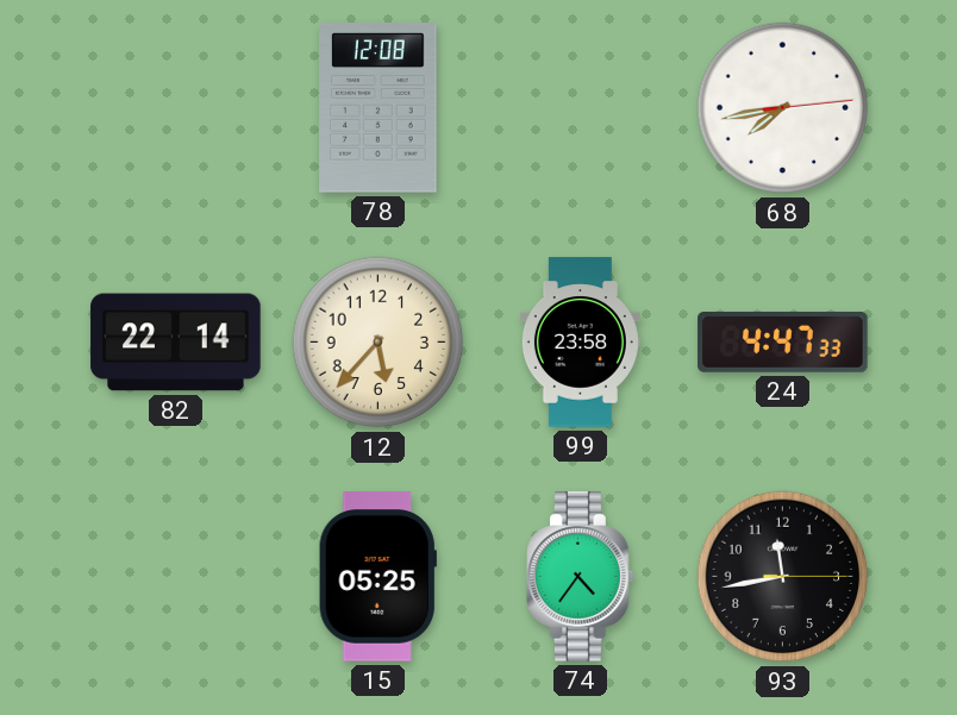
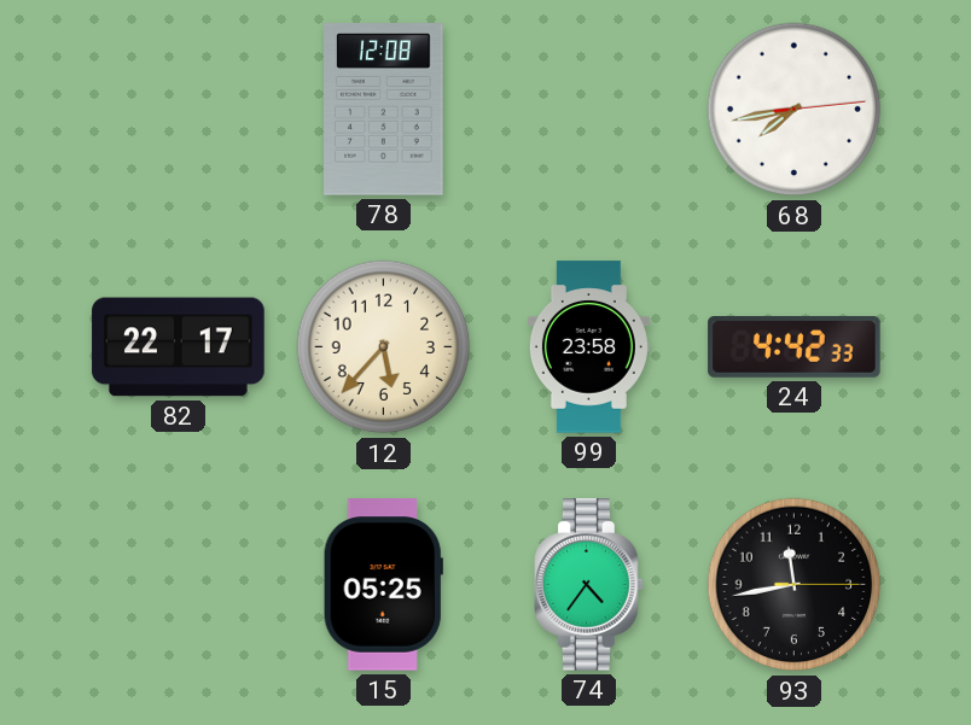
82: 22:14 -> 22:17 (179, 347)
24: 4:47 -> 4:42 (795, 347)
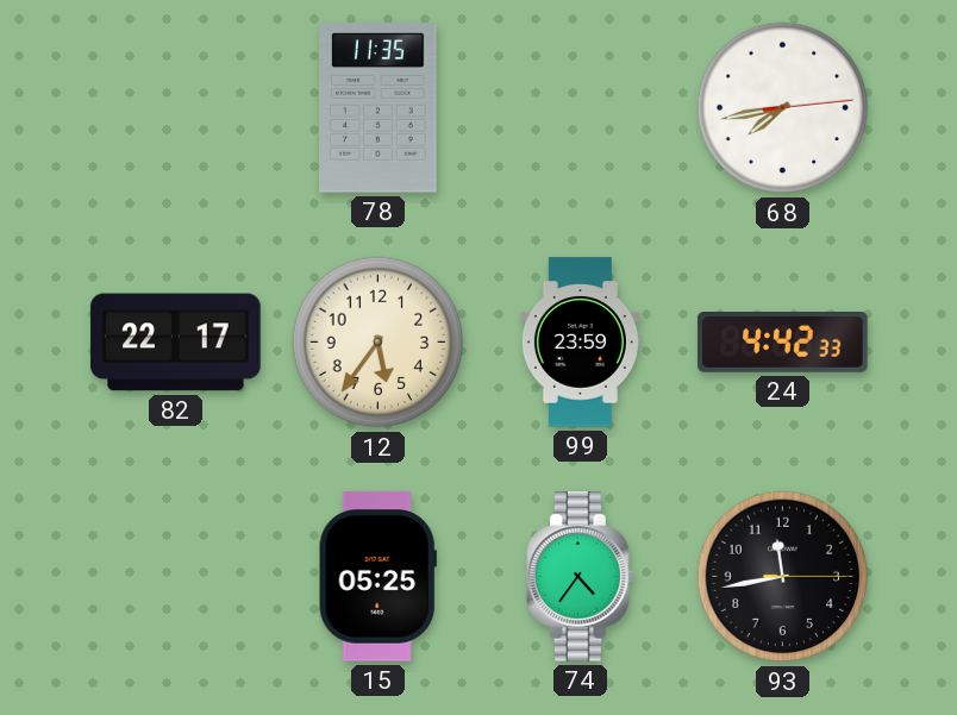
78: 12:08 -> 11:35 (379, 108)
12: 5:37 -> 5:36 (379, 343)
99: 23:58 -> 23:59 (580, 343)
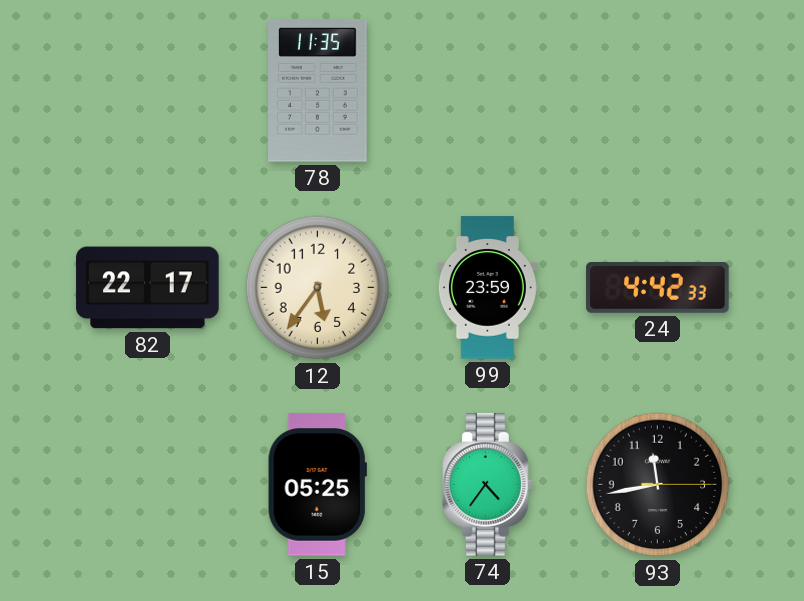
68: 7:43 -> none (783, 108)
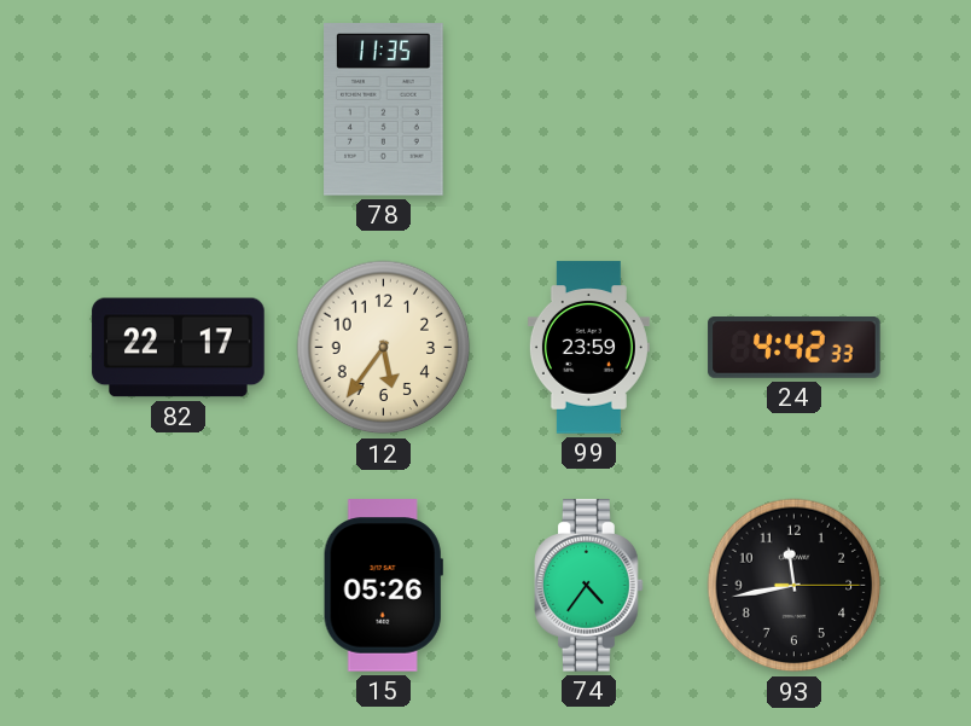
15: 05:25 -> 05:26 (383, 586)
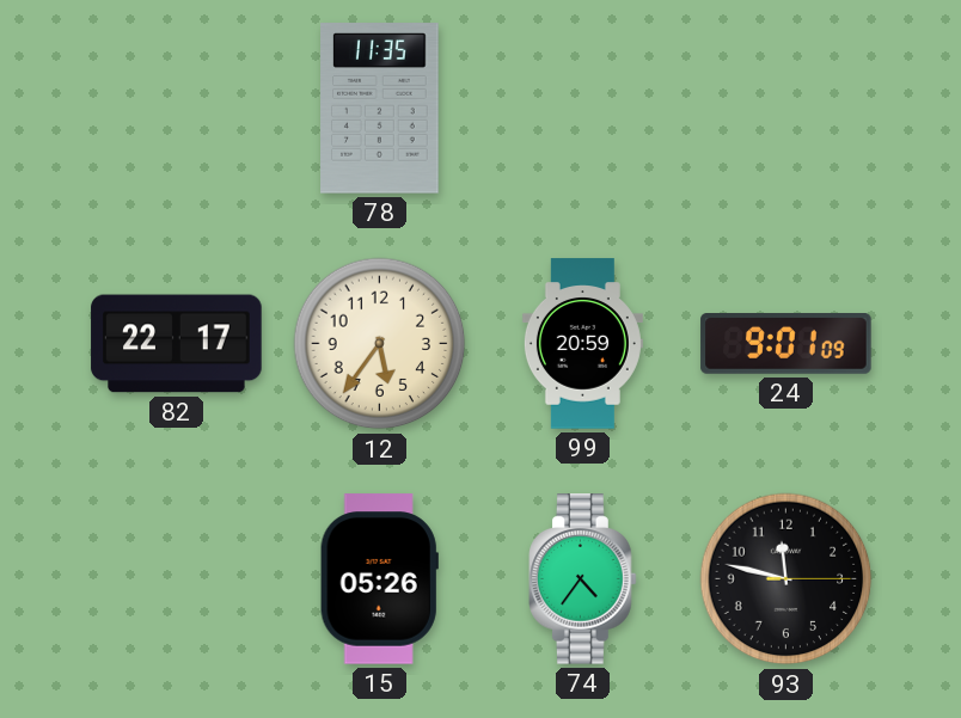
99: 23:59 -> 20:59 (582, 344)
24: 4:42 -> 9:01 (786, 344)
93: 11:43 -> 11:47 (786, 579)
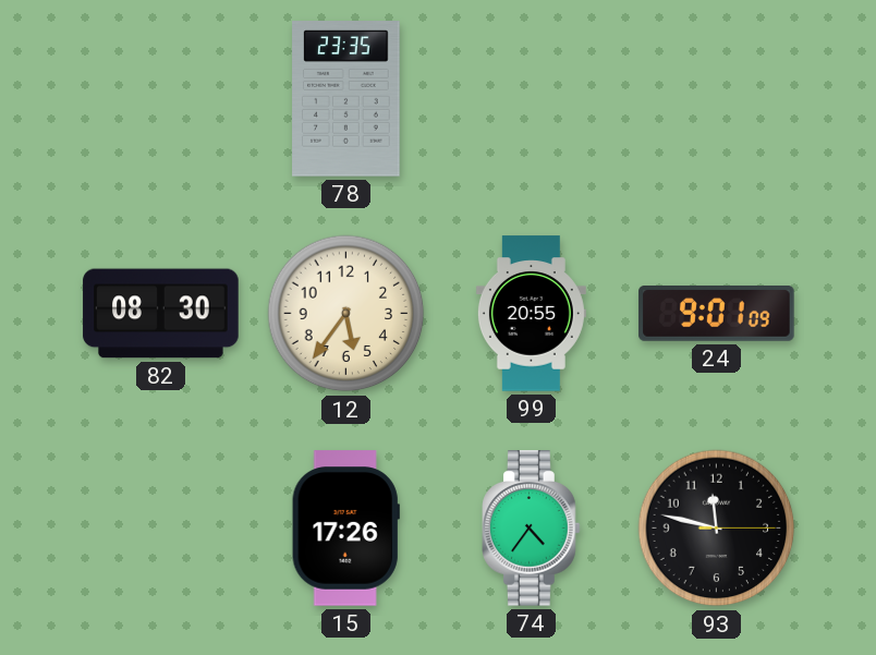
78: 11:35 -> 23:35 (346, 99)
82: 22:17 -> 08:30 (161, 314)
99: 20:59 -> 20:55 (531, 314)
15: 05:26 -> 17:26 (345, 529)
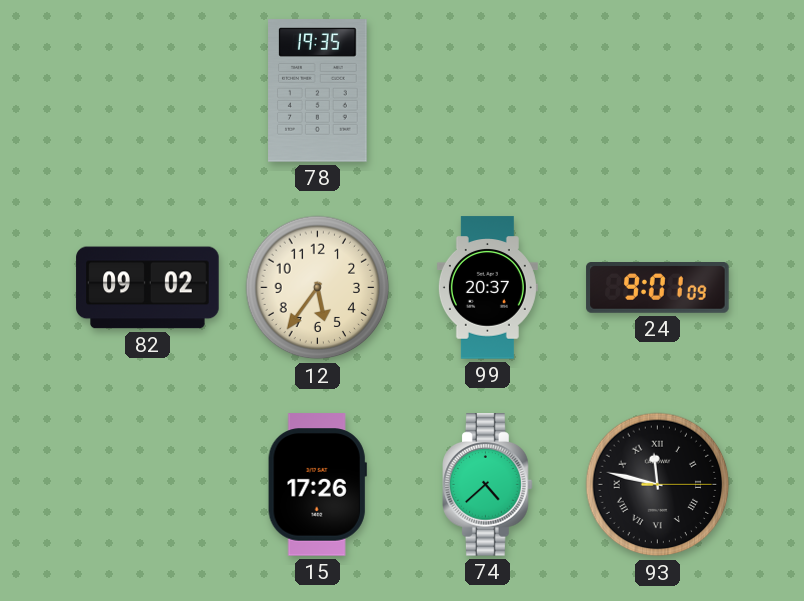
78: 23:35 -> 19:35 (318, 91)
82: 08:30 -> 09:02 (148, 288)
99: 20:55 -> 20:37 (487, 288)
74: 4:36 -> 4:38 (488, 485)
93 numerals: Arabic -> Roman (658, 485)
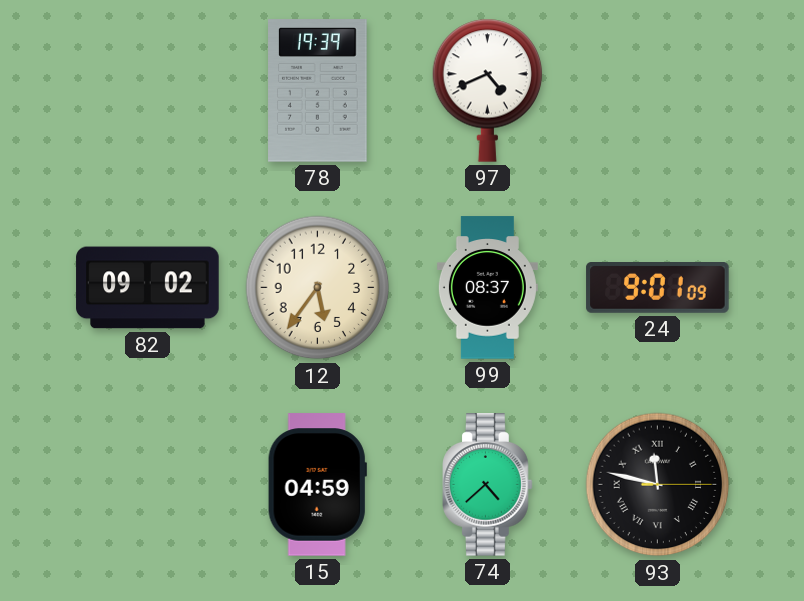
78: 19:35 -> 19:39 (318, 91)
97: none -> 4:41 (488, 90)
99: 20:37 -> 08:37 (487, 288)
15: 17:26 -> 04:59 (317, 485)
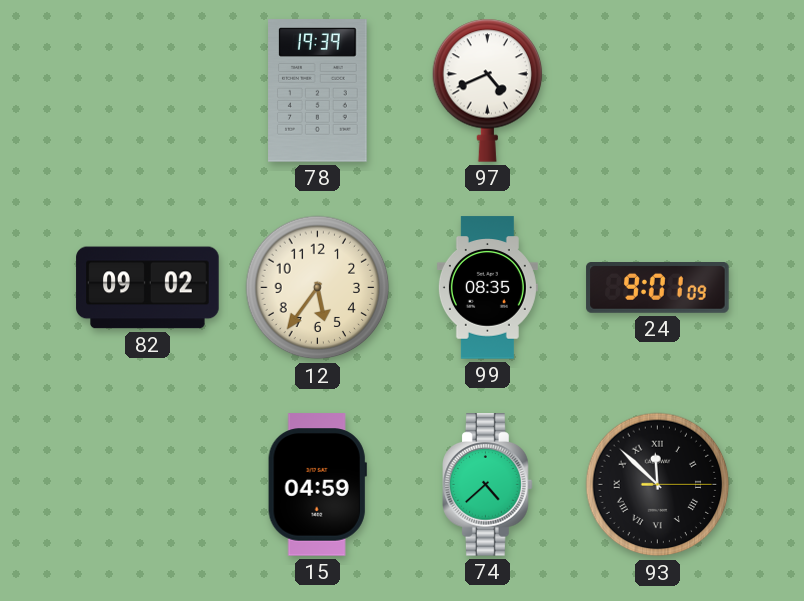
99: 08:37 -> 08:35 (487, 288)
93: 11:47 -> 11:52 (658, 485)
